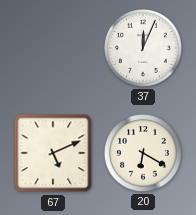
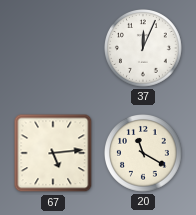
67: 5:11 -> 5:14 (53, 153)
20: 6:20 -> 11:20 (144, 154)
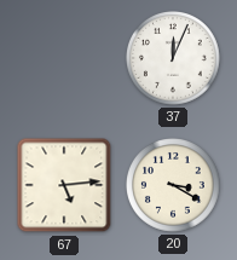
20: 11:20 -> 3:20 (174, 186)
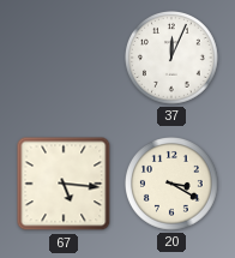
67: 5:14 -> 5:16 (64, 184)
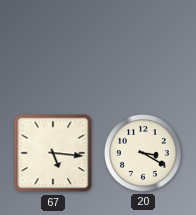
37: 12:04 -> none (173, 59)
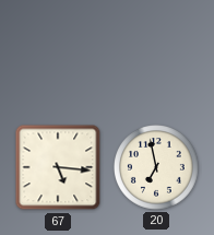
20: 3:20 -> 6:58 (157, 168)
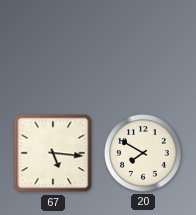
20: 6:58 -> 7:50 (144, 154)
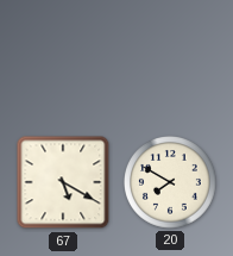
67: 5:16 -> 5:20 (63, 182)
